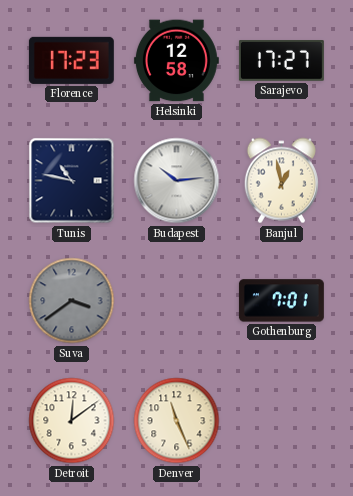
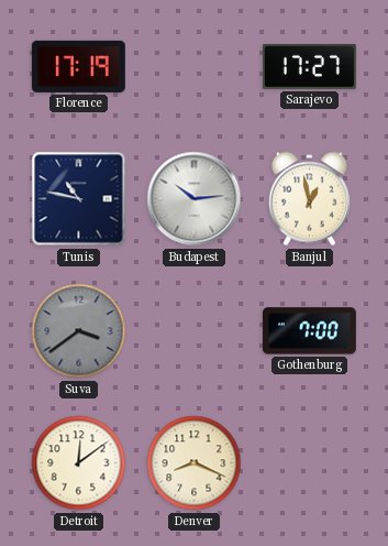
Florence: 17:23 -> 17:19 (78, 66)
Helsinki: 12:58 -> none (176, 61)
Gothenburg: 7:01 -> 7:00 (309, 331)
Denver: 11:26 -> 8:19 (195, 463)
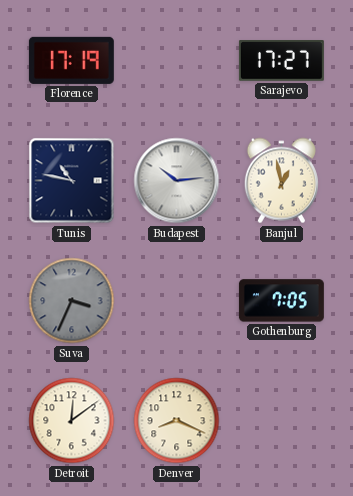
Suva: 3:39 -> 3:34 (72, 301)
Gothenburg: 7:00 -> 7:05 (281, 301)
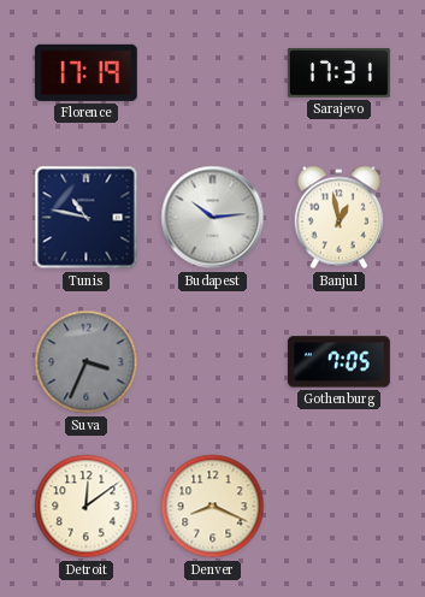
Sarajevo: 17:27 -> 17:31 (338, 73)
